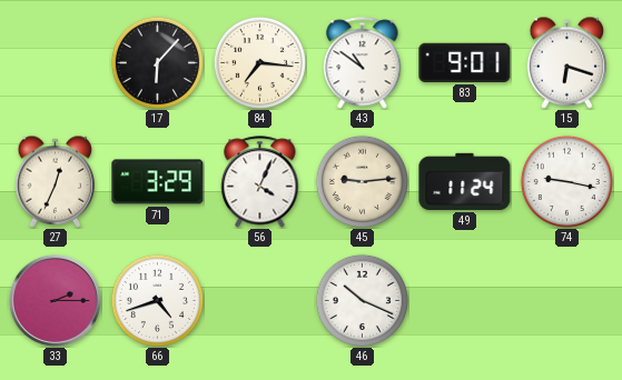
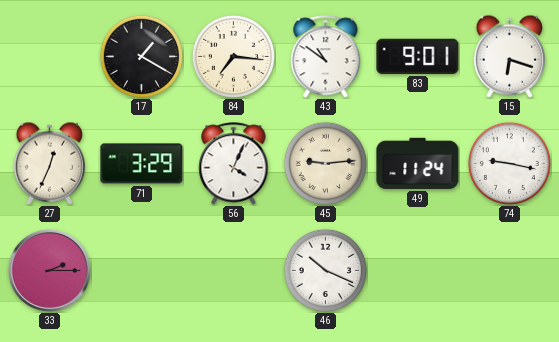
17: 6:07 -> 1:20 (141, 56)
66: 4:42 -> none (157, 300)
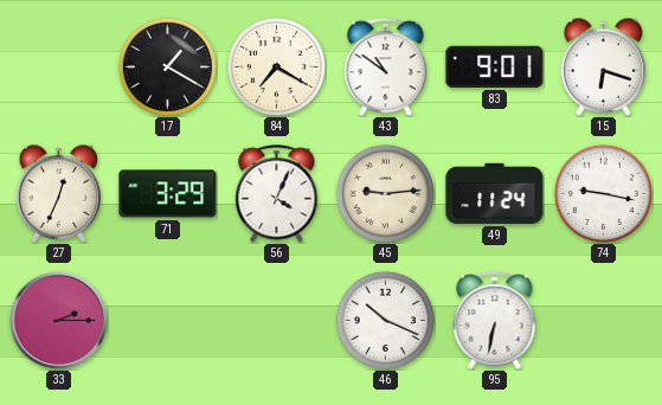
84: 7:16 -> 7:20 (276, 66)
95: none -> 6:32 (495, 321)
